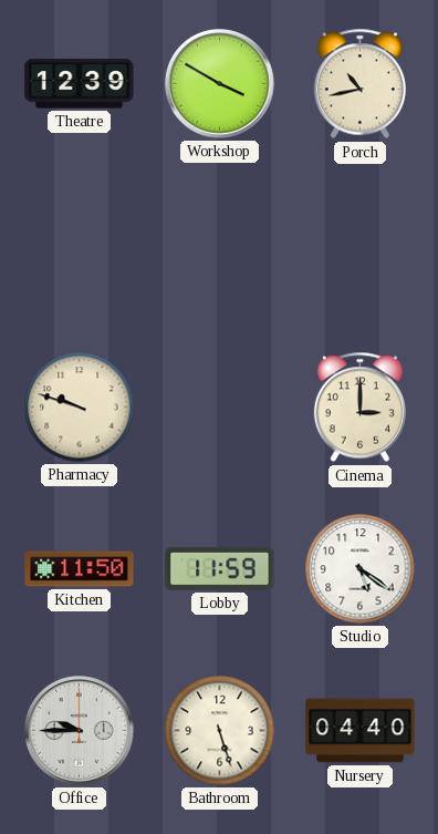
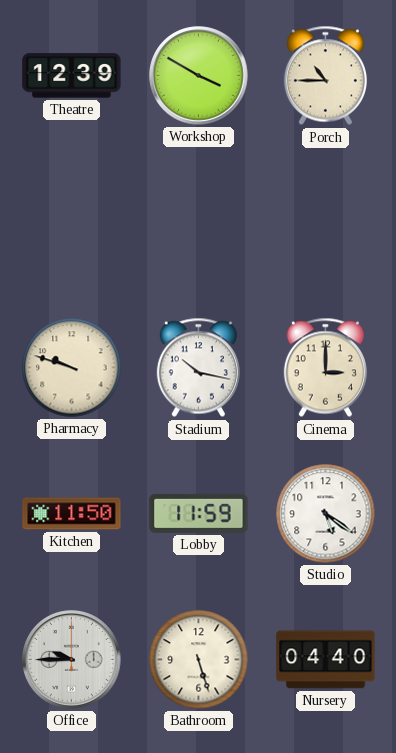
Porch: 10:43 -> 10:45 (325, 76)
Stadium: none -> 10:17 (198, 368)
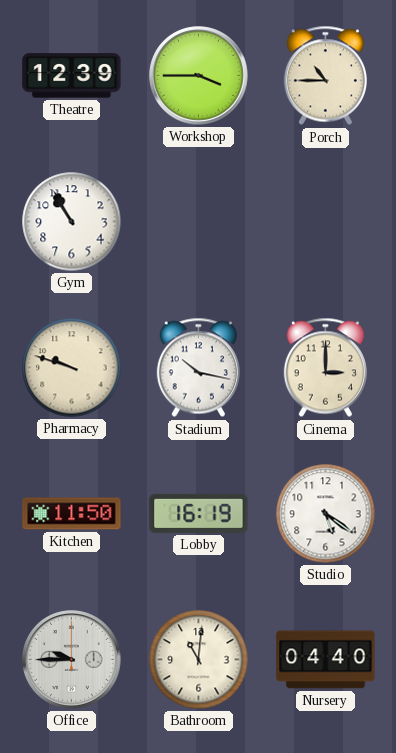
Workshop: 3:50 -> 3:45 (199, 76)
Gym: none -> 10:55 (72, 222)
Lobby: 11:59 -> 16:19 (199, 513)
Bathroom: 5:27 -> 11:01 (199, 660)
